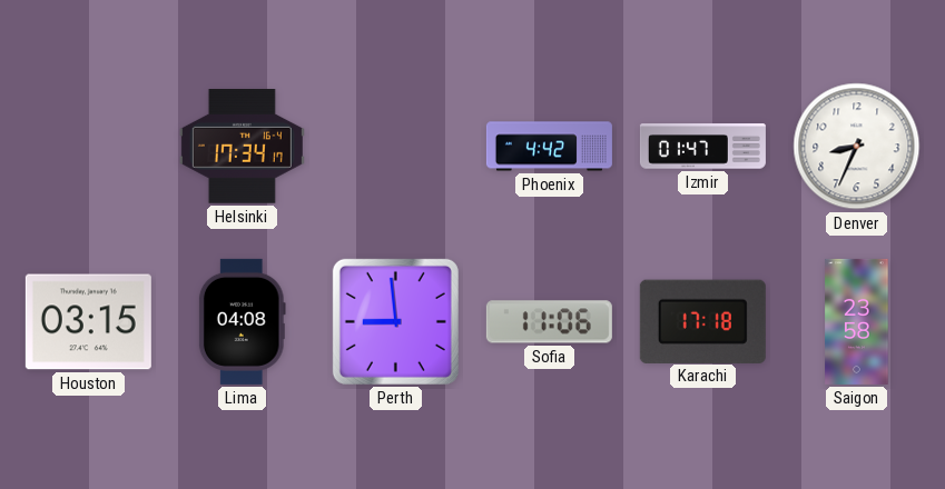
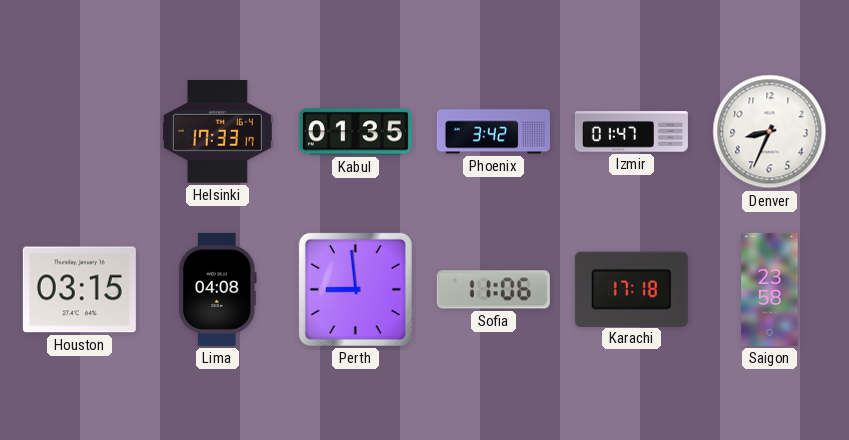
Helsinki: 17:34 -> 17:33 (217, 132)
Kabul: none -> 01:35 (355, 132)
Phoenix: 4:42 -> 3:42 (493, 132)
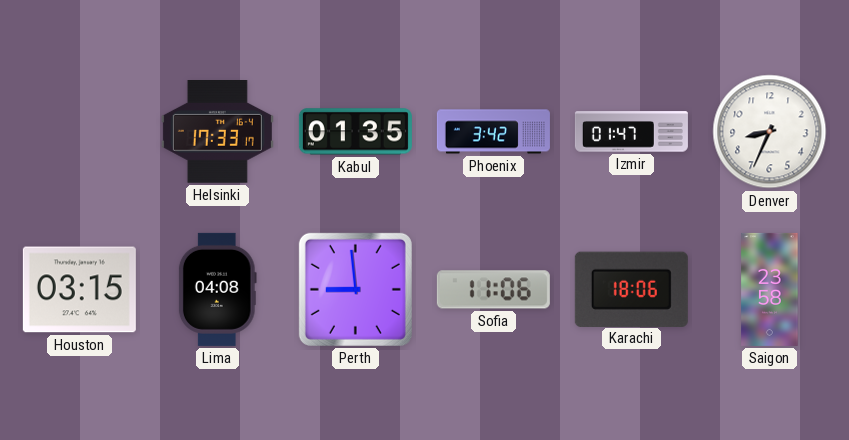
Karachi: 17:18 -> 18:06 (631, 289)
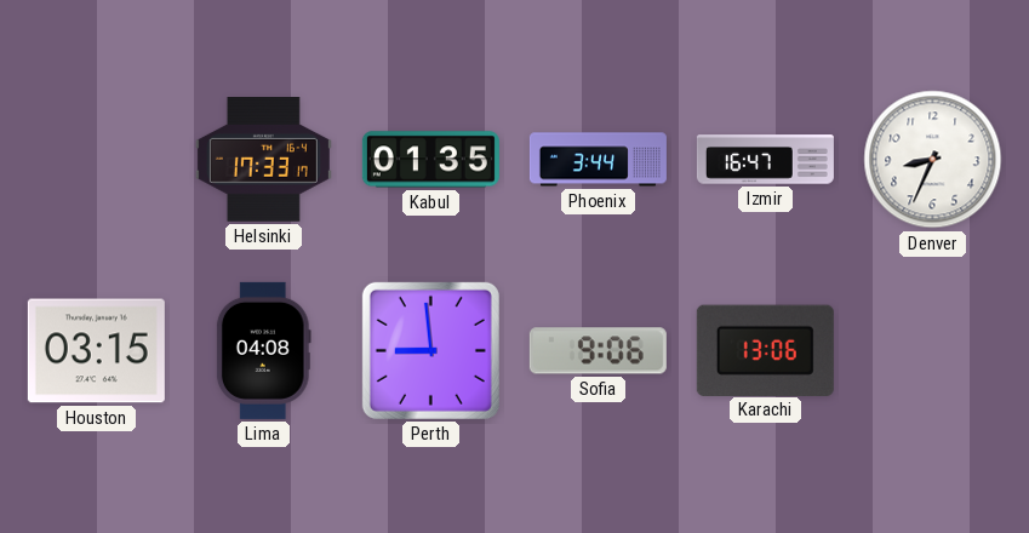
Phoenix: 3:42 -> 3:44 (598, 160)
Izmir: 01:47 -> 16:47 (765, 160)
Sofia: 11:06 -> 9:06 (598, 351)
Karachi: 18:06 -> 13:06 (765, 350)
Saigon: 23:58 -> none (770, 289)
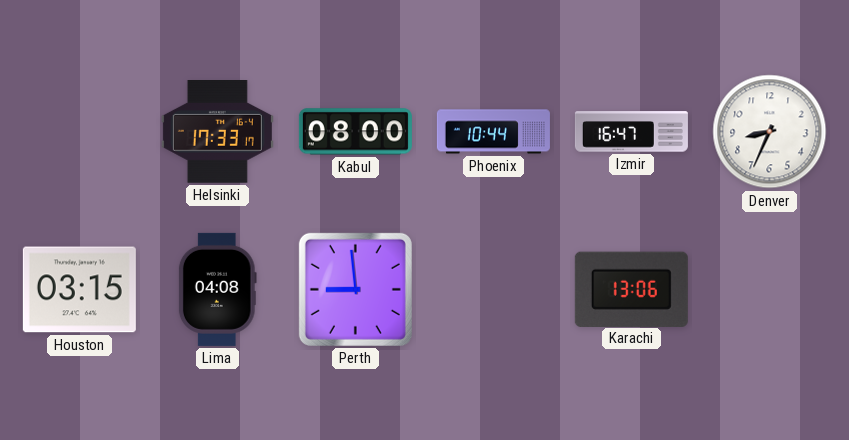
Kabul: 01:35 -> 08:00 (355, 132)
Phoenix: 3:44 -> 10:44 (493, 132)
Sofia: 9:06 -> none (598, 351)
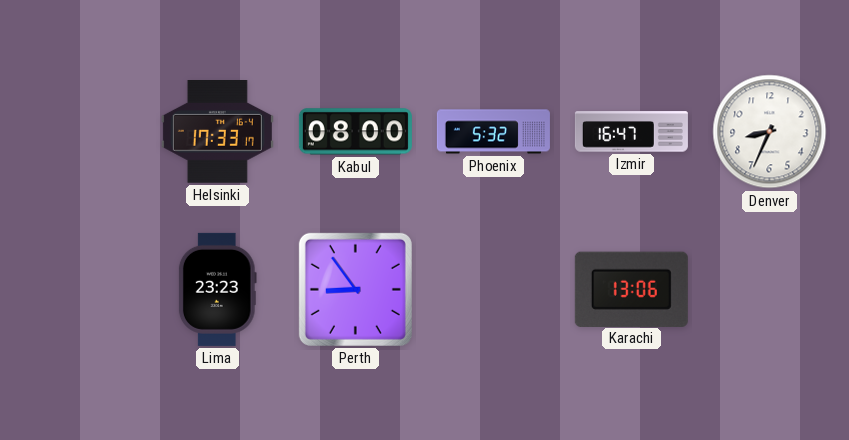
Phoenix: 10:44 -> 5:32 (493, 132)
Houston: 03:15 -> none (79, 290)
Lima: 04:08 -> 23:23 (217, 289)
Perth: 8:59 -> 8:54 (355, 289)
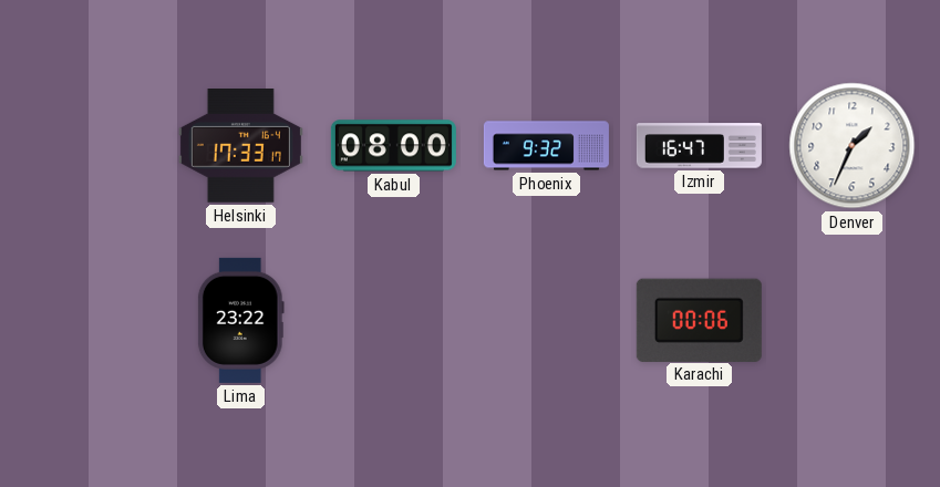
Phoenix: 5:32 -> 9:32 (546, 146)
Denver: 8:34 -> 1:34 (853, 146)
Lima: 23:23 -> 23:22 (240, 320)
Perth: 8:54 -> none (355, 289)
Karachi: 13:06 -> 00:06 (699, 320)
